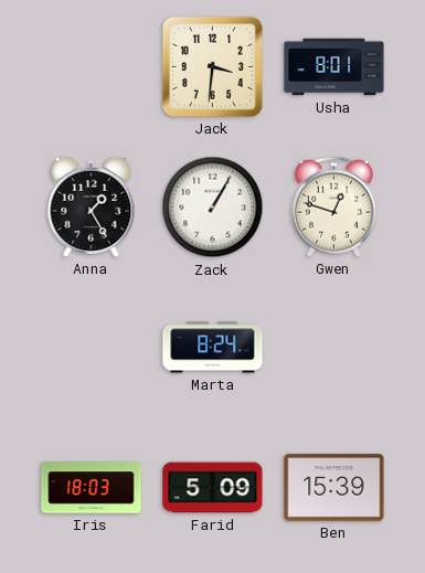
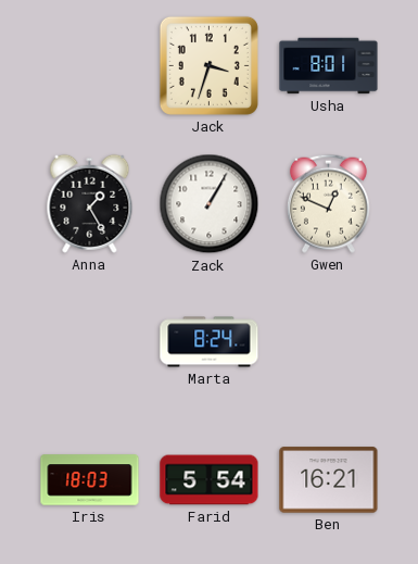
Jack: 3:31 -> 3:33 (208, 65)
Gwen: 12:48 -> 12:49 (328, 203)
Farid: 5:09 -> 5:54 (210, 480)
Ben: 15:39 -> 16:21 (329, 480)
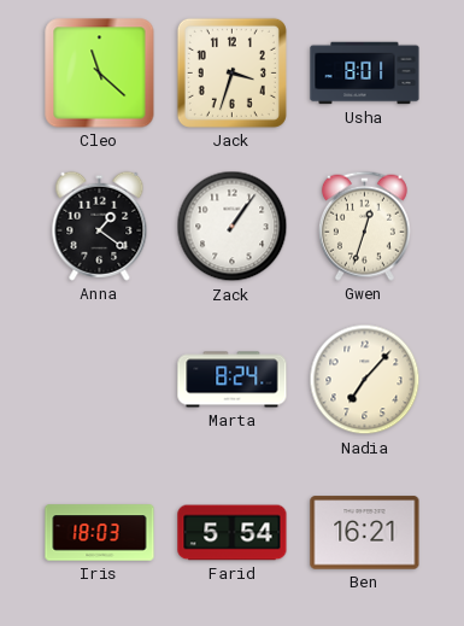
Cleo: none -> 11:22 (100, 74)
Anna: 1:25 -> 1:21 (100, 226)
Zack: 1:05 -> 1:06 (233, 227)
Gwen: 12:49 -> 12:33 (364, 226)
Nadia: none -> 7:07 (365, 380)
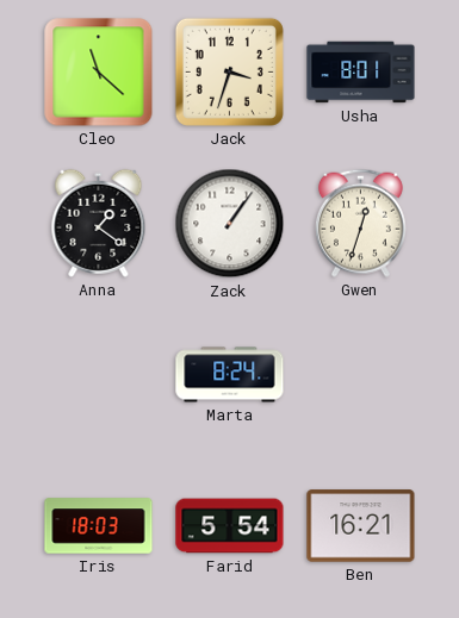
Nadia: 7:07 -> none (365, 380)
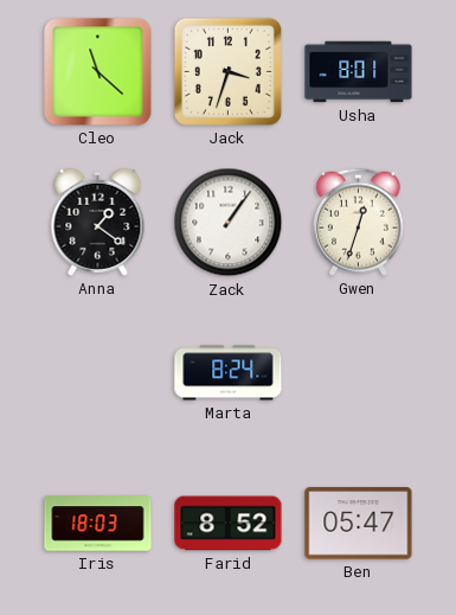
Farid: 5:54 -> 8:52 (229, 524)
Ben: 16:21 -> 05:47 (359, 524)
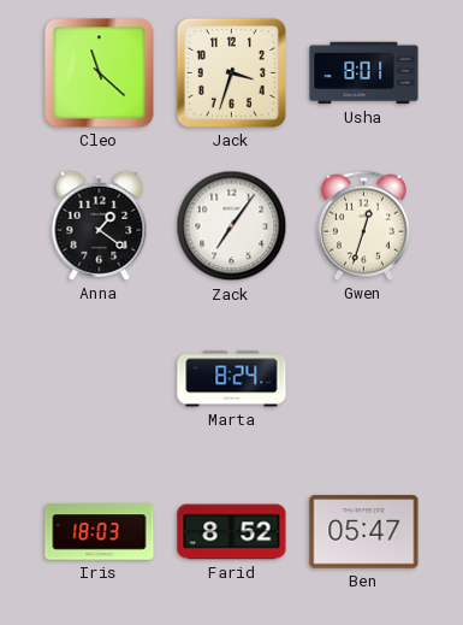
Zack: 1:06 -> 7:06 (232, 226)
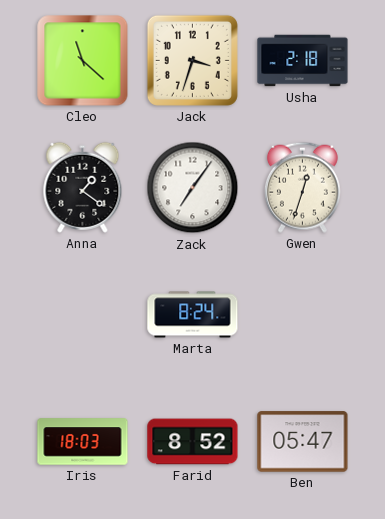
Usha: 8:01 -> 2:18 (303, 61)
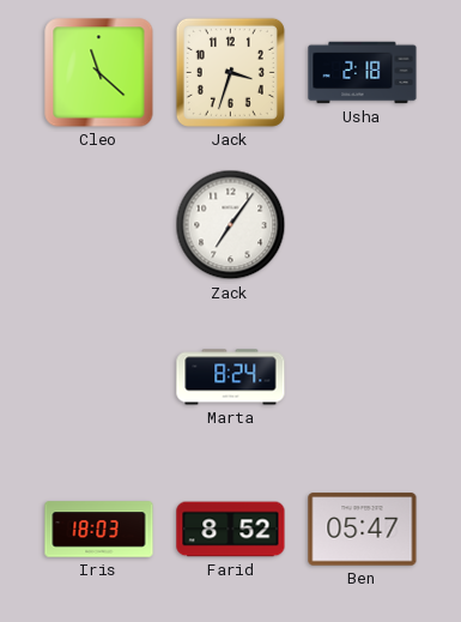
Anna: 1:21 -> none (83, 187)
Gwen: 12:33 -> none (302, 187)
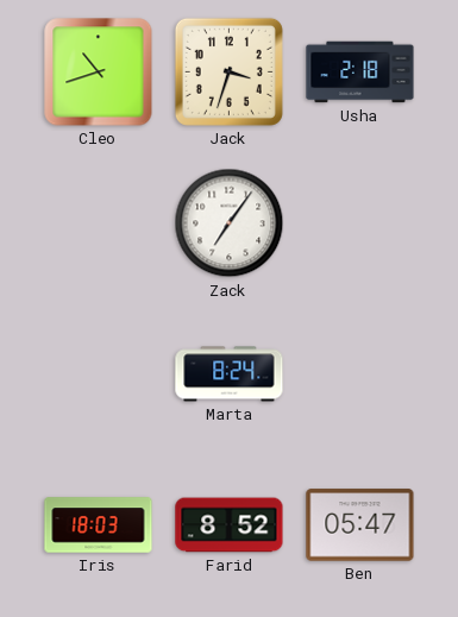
Cleo: 11:22 -> 10:42 (99, 73)
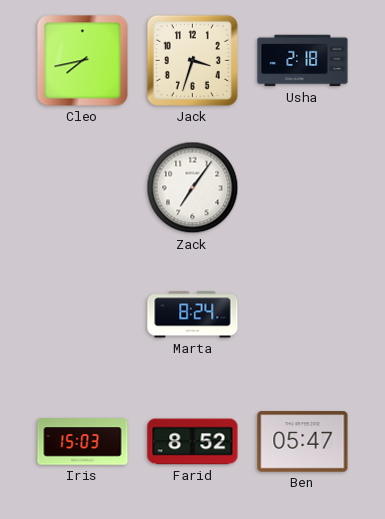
Cleo: 10:42 -> 7:43 (83, 61)
Iris: 18:03 -> 15:03 (83, 442)
